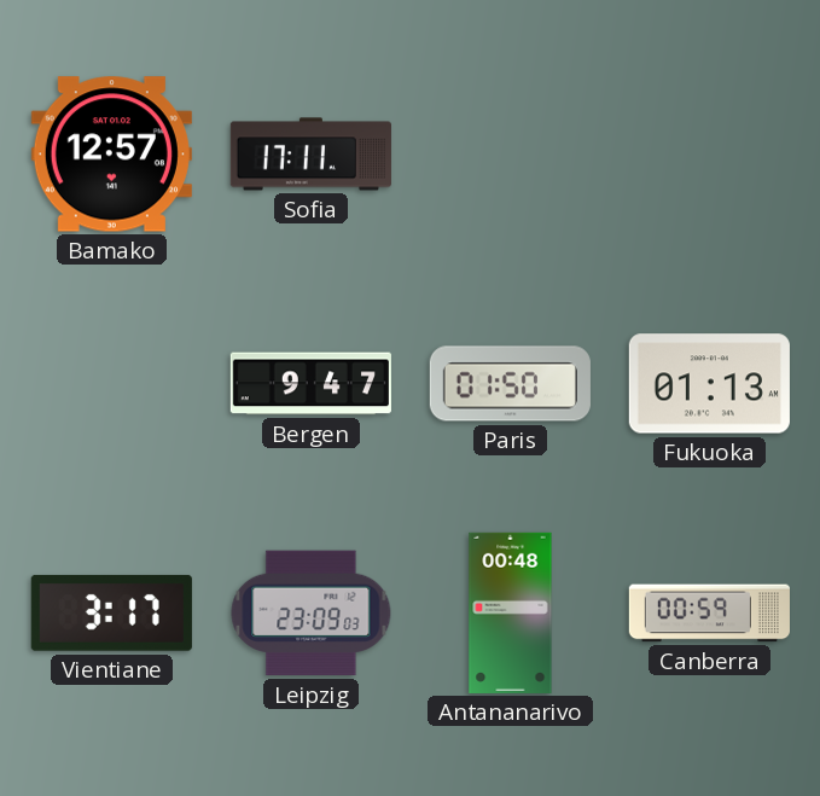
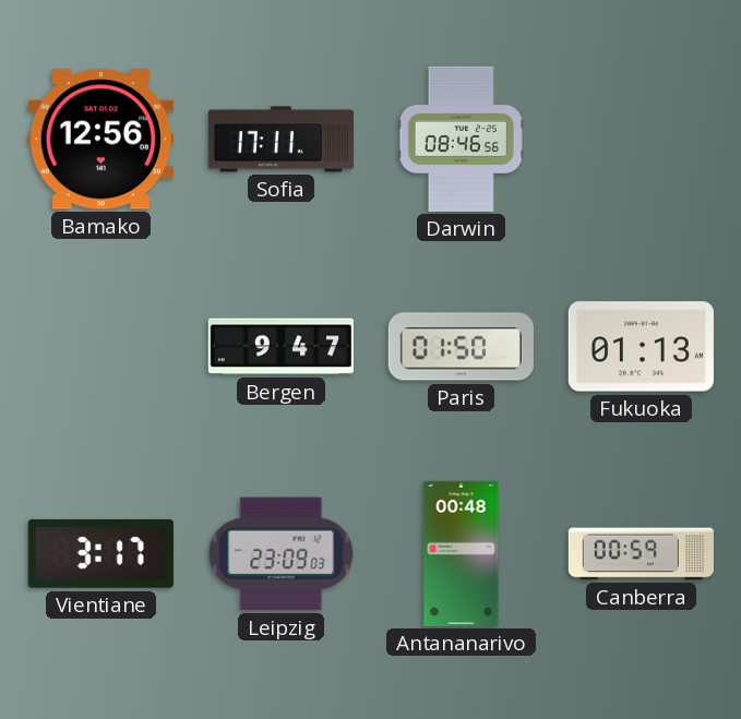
Bamako: 12:57 -> 12:56 (100, 140)
Darwin: none -> 08:46 (461, 139)
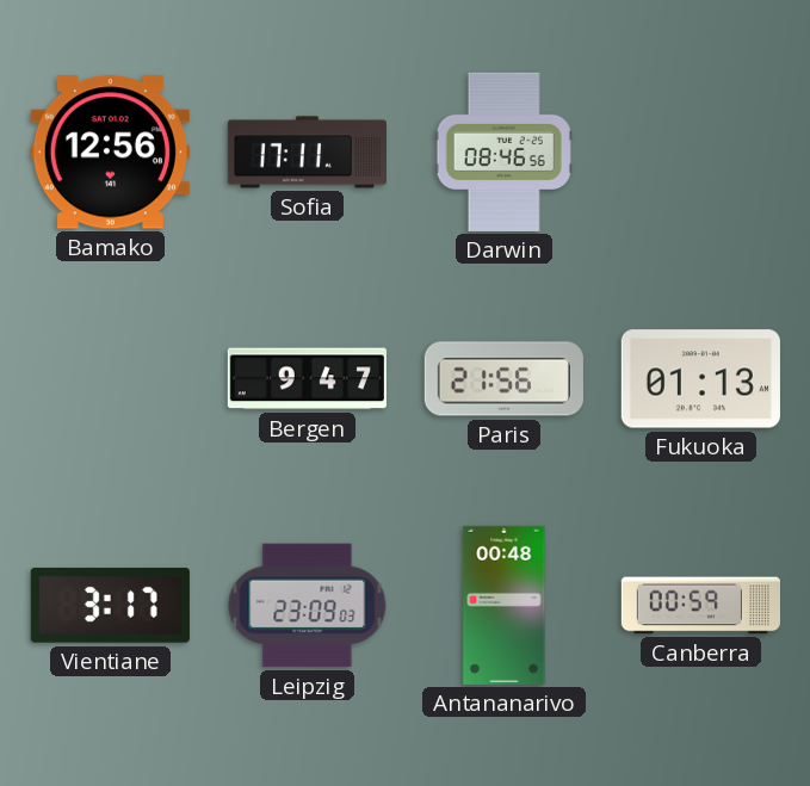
Paris: 01:50 -> 21:56 (503, 379)
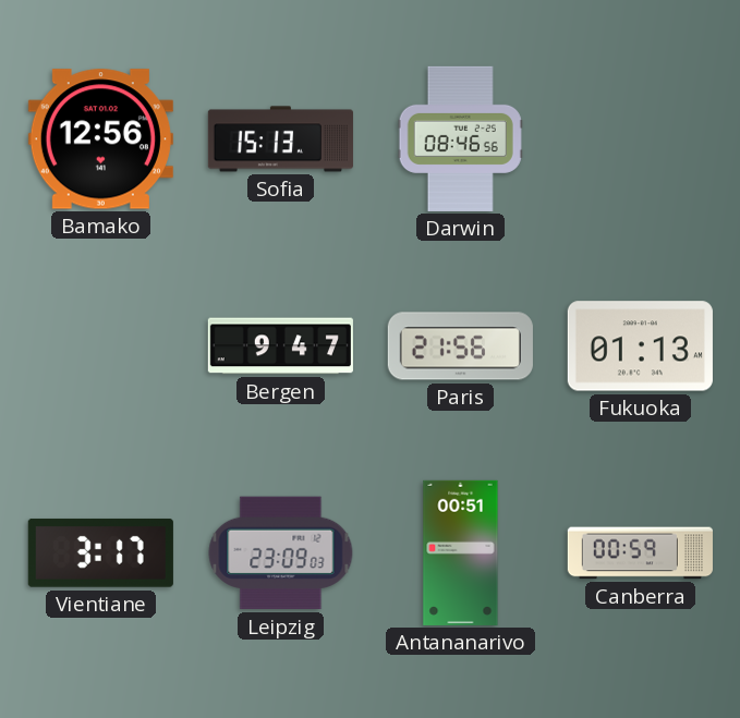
Sofia: 17:11 -> 15:13 (280, 139)
Antananarivo: 00:48 -> 00:51 (461, 552)
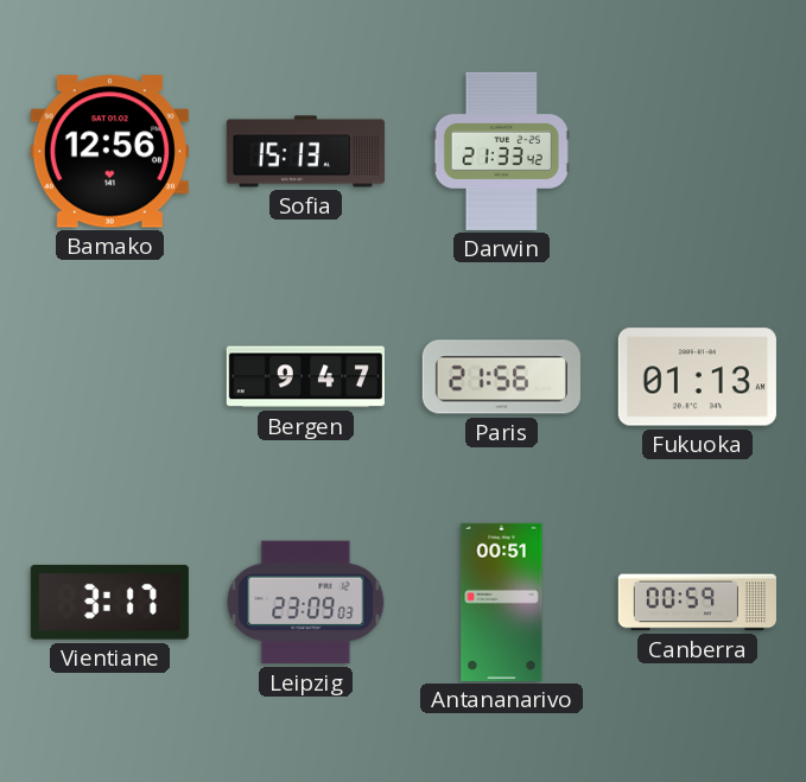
Darwin: 08:46 -> 21:33 (501, 151)
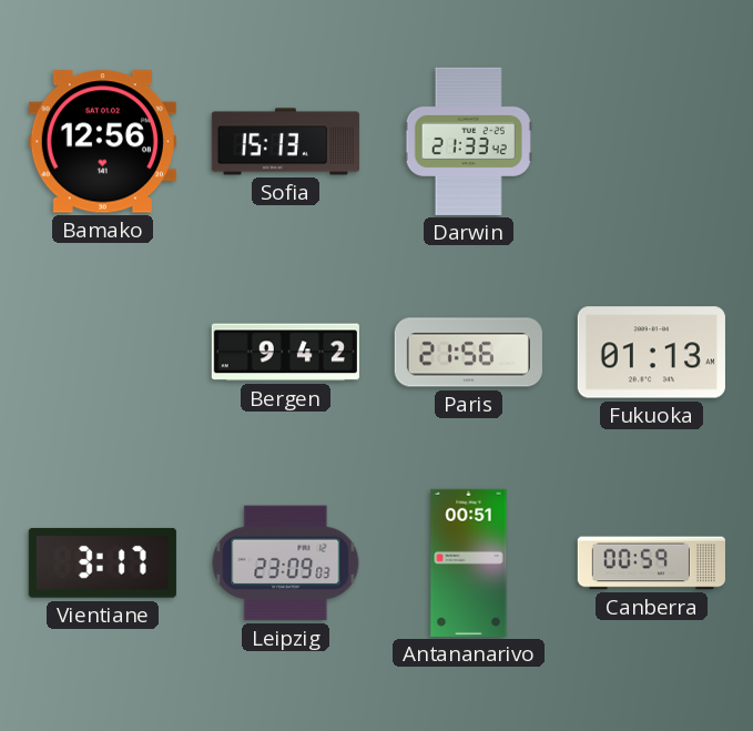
Bergen: 9:47 -> 9:42 (285, 353)
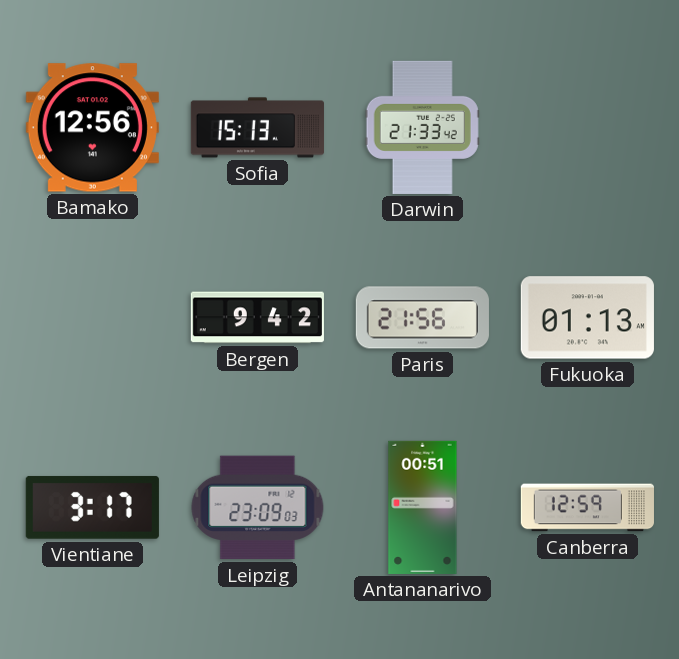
Canberra: 00:59 -> 12:59 (587, 508)
